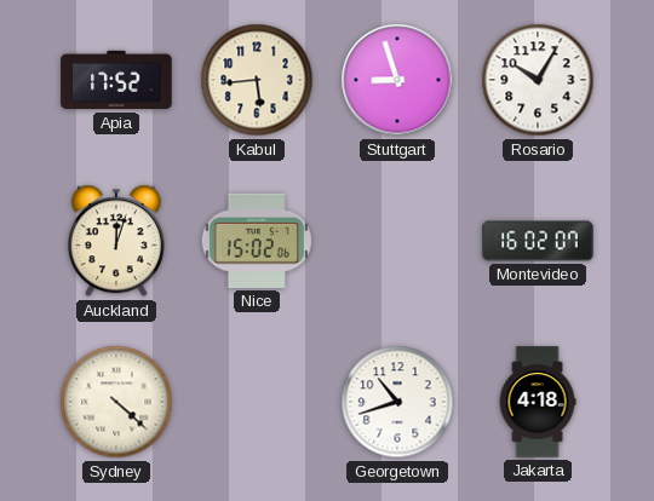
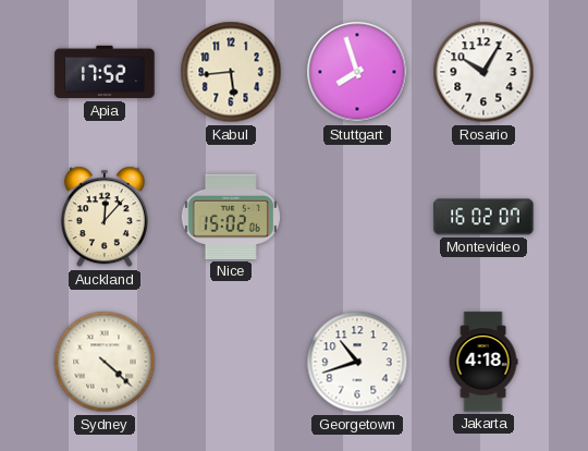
Stuttgart: 8:57 -> 7:57 (357, 72)
Auckland: 12:03 -> 12:07 (105, 217)
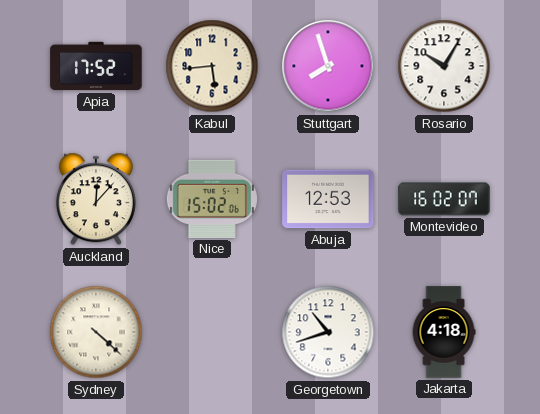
Abuja: none -> 12:53 (328, 199)
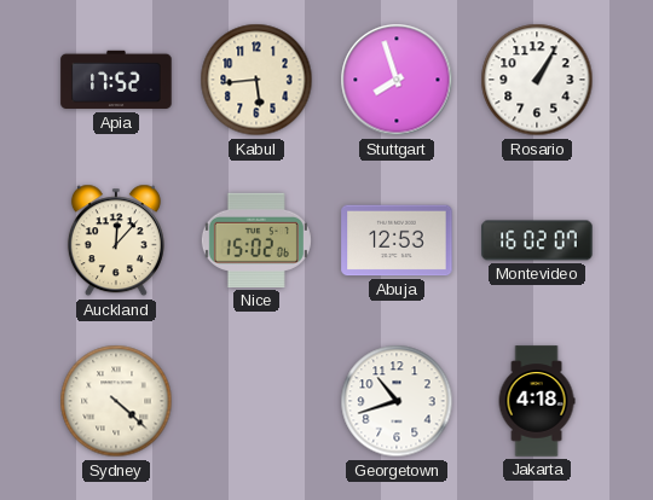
Rosario: 10:05 -> 1:05 (537, 80)
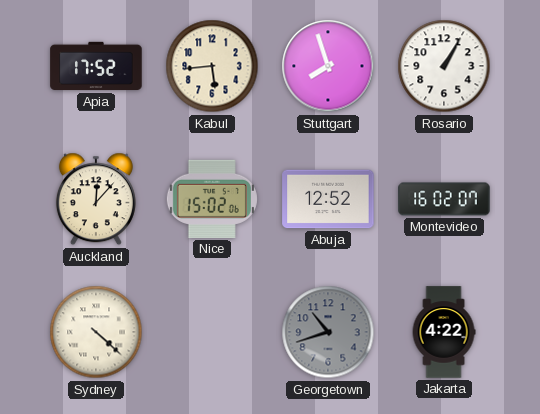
Abuja: 12:53 -> 12:52 (328, 199)
Georgetown dial: white -> grey (328, 332)
Jakarta: 4:18 -> 4:22 (444, 332)
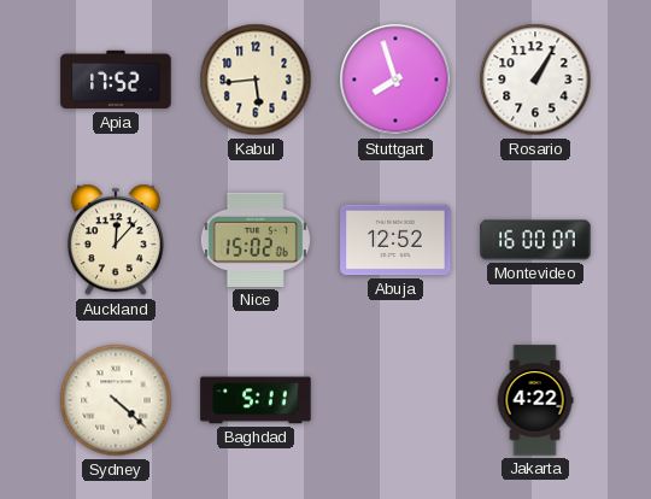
Montevideo: 16:02 -> 16:00 (535, 240)
Baghdad: none -> 5:11 (256, 400)
Georgetown: 10:42 -> none (328, 332)
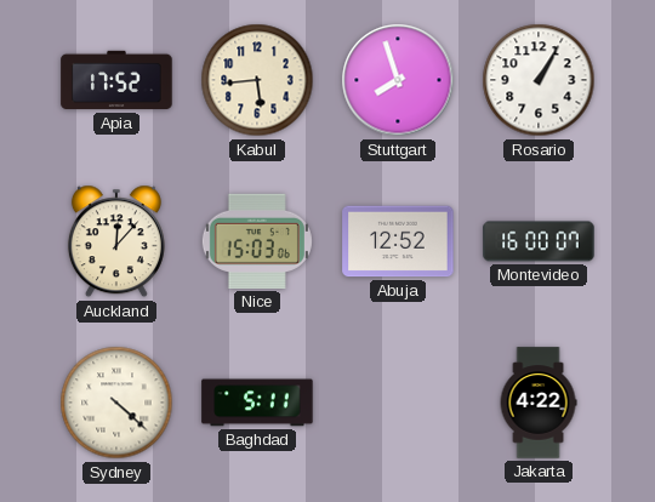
Nice: 15:02 -> 15:03 (257, 241)
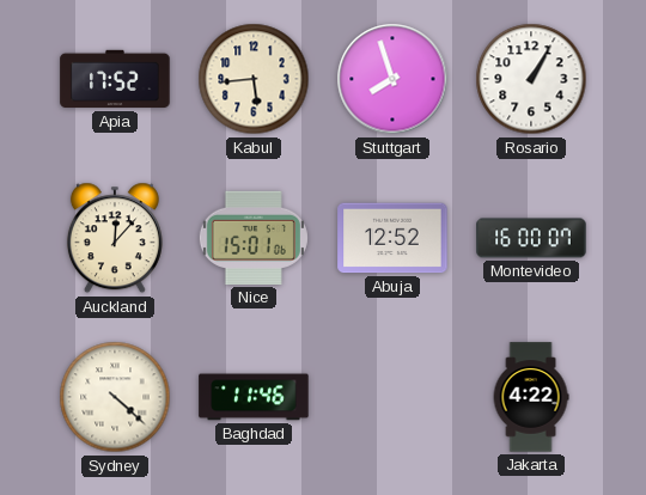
Nice: 15:03 -> 15:01 (254, 238)
Baghdad: 5:11 -> 11:46 (254, 397)
